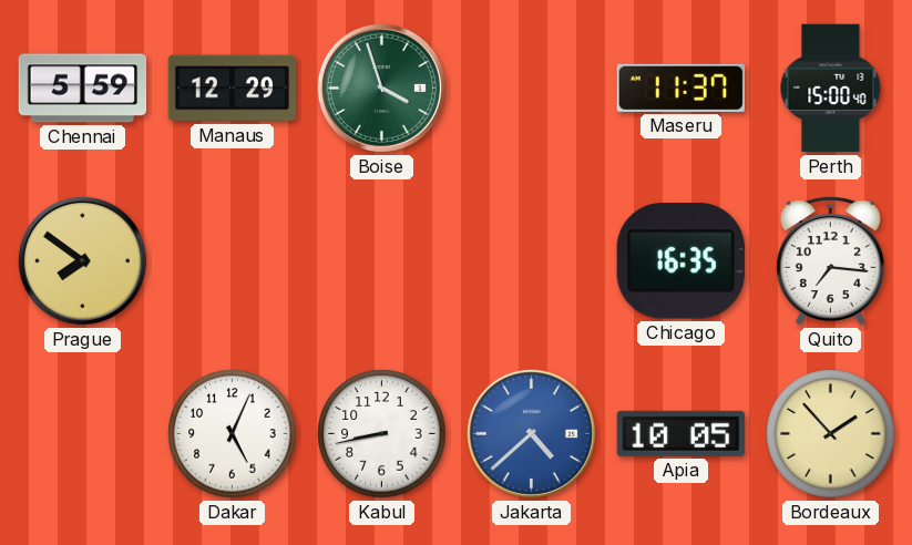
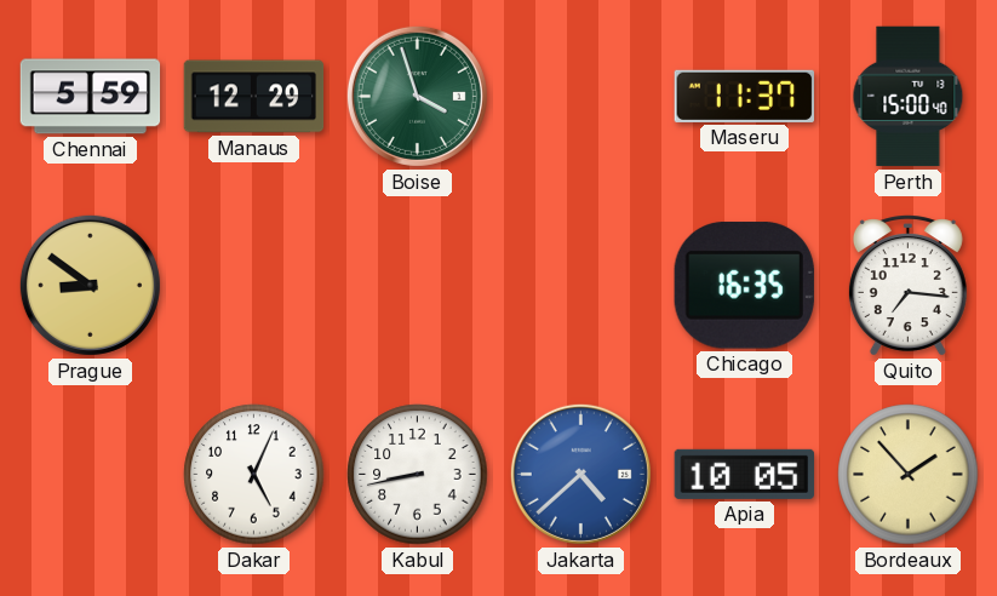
Prague: 7:51 -> 8:51 (90, 285)
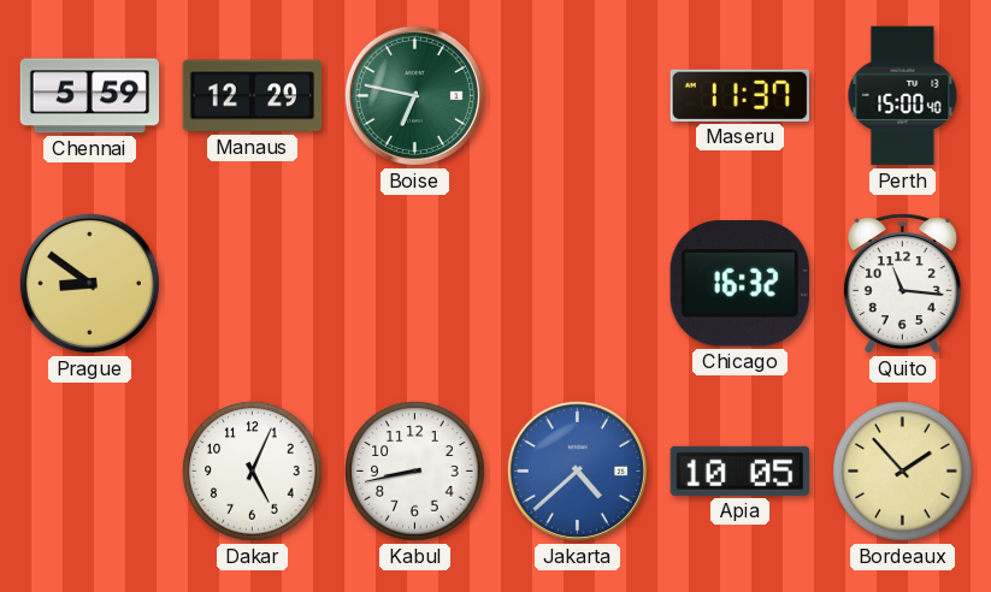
Boise: 3:57 -> 6:47 (414, 95)
Chicago: 16:35 -> 16:32 (739, 284)
Quito: 7:16 -> 11:16 (902, 284)
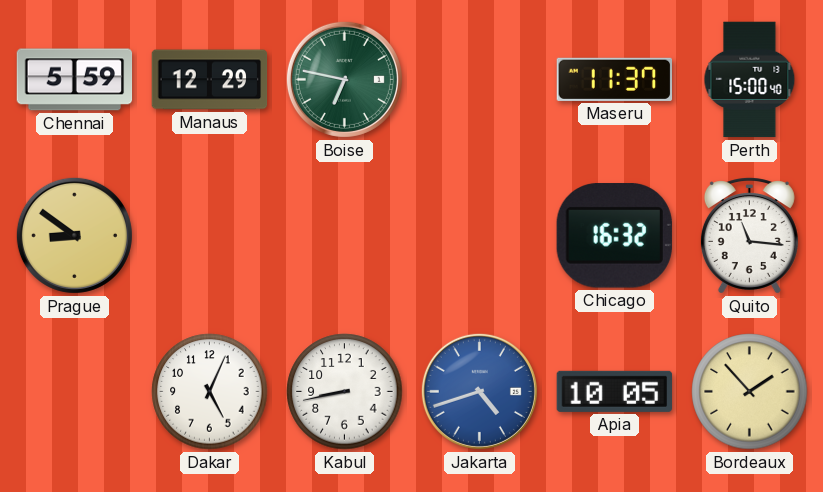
Jakarta: 4:38 -> 4:42 (479, 391)
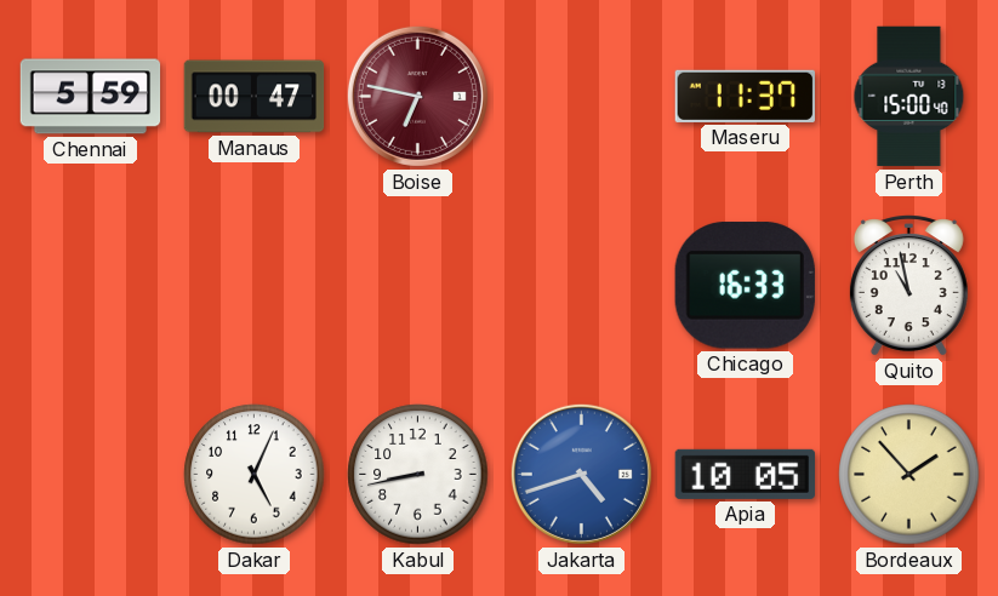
Manaus: 12:29 -> 00:47 (255, 97)
Boise dial: green -> burgundy (417, 96)
Prague: 8:51 -> none (74, 235)
Chicago: 16:32 -> 16:33 (745, 286)
Quito: 11:16 -> 10:58 (908, 286)
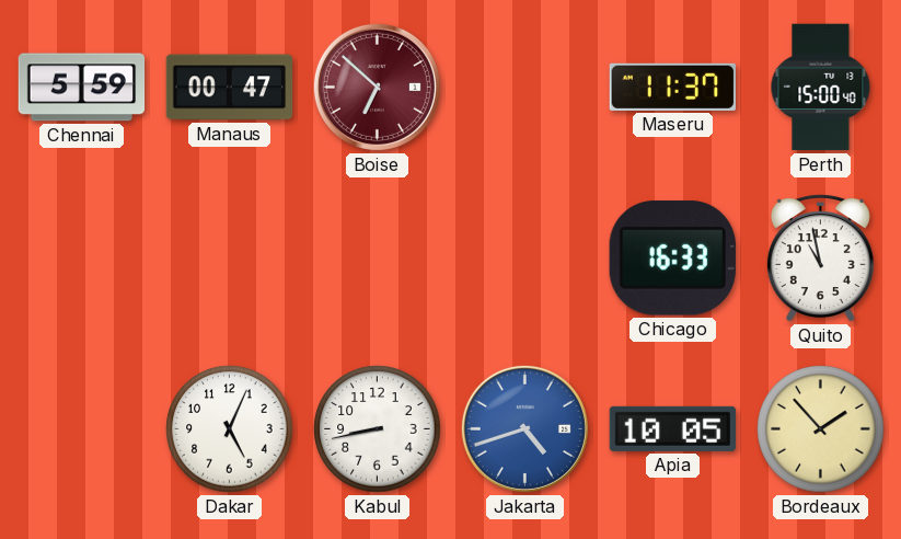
Boise: 6:47 -> 6:52 (377, 87)
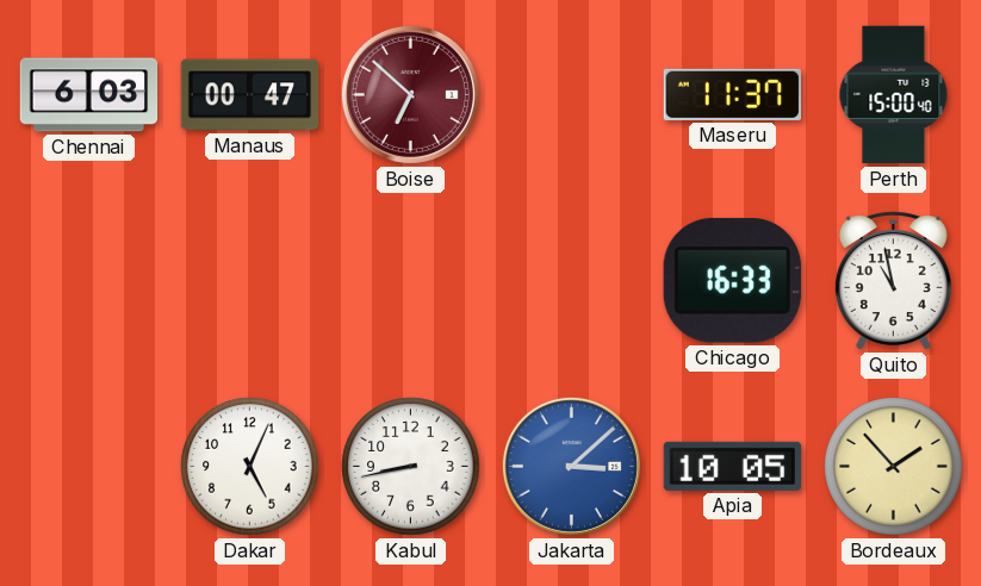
Chennai: 5:59 -> 6:03 (89, 95)
Jakarta: 4:42 -> 3:08 (571, 466)
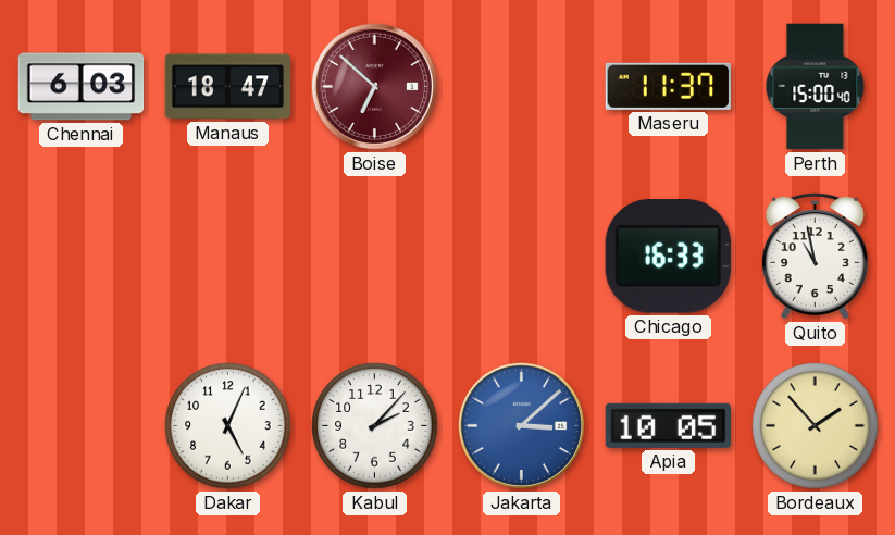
Manaus: 00:47 -> 18:47 (228, 87)
Kabul: 8:43 -> 2:07 (375, 426)
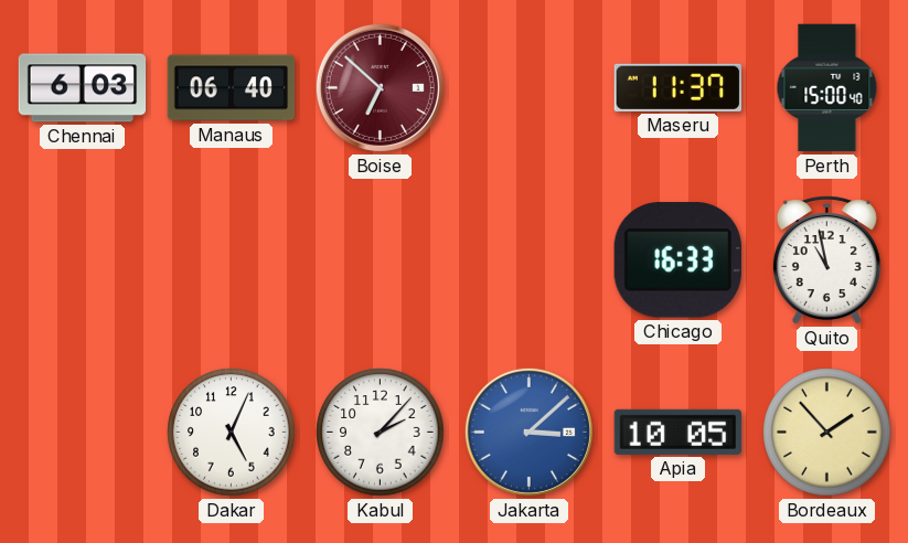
Manaus: 18:47 -> 06:40 (232, 88)
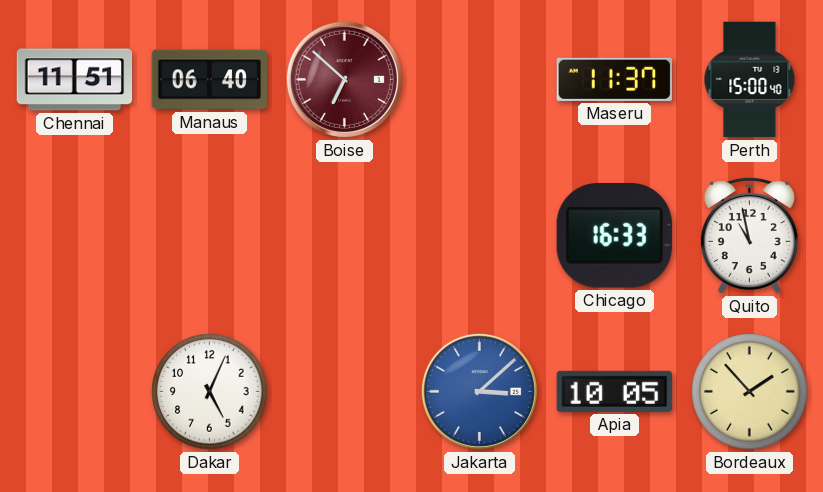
Chennai: 6:03 -> 11:51 (75, 80)
Kabul: 2:07 -> none (381, 433)
